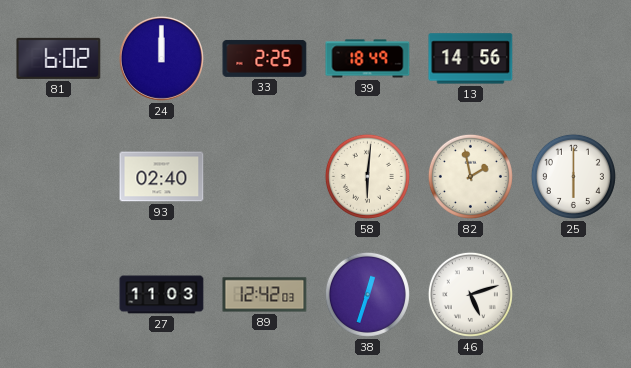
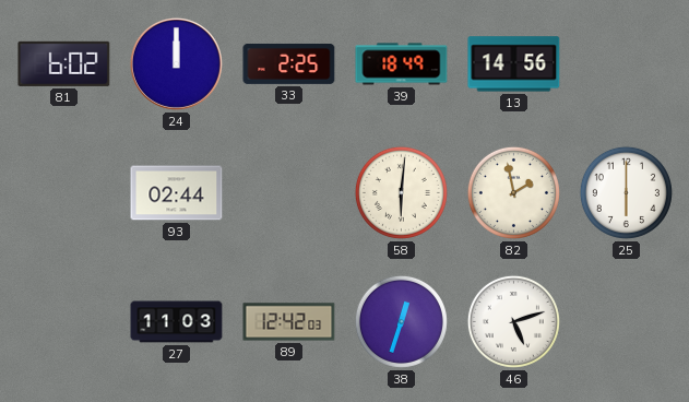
93: 02:40 -> 02:44 (177, 193)
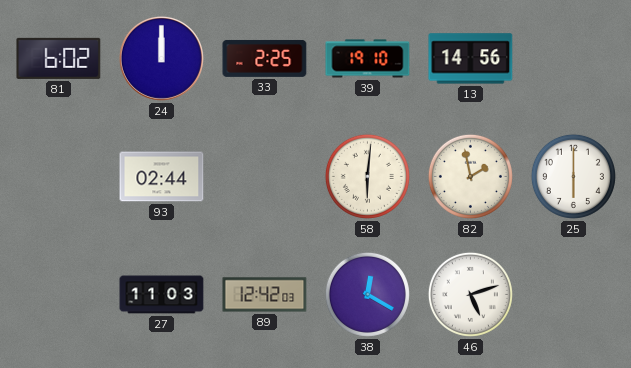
39: 18:49 -> 19:10 (368, 59)
38: 12:33 -> 12:20 (367, 294)
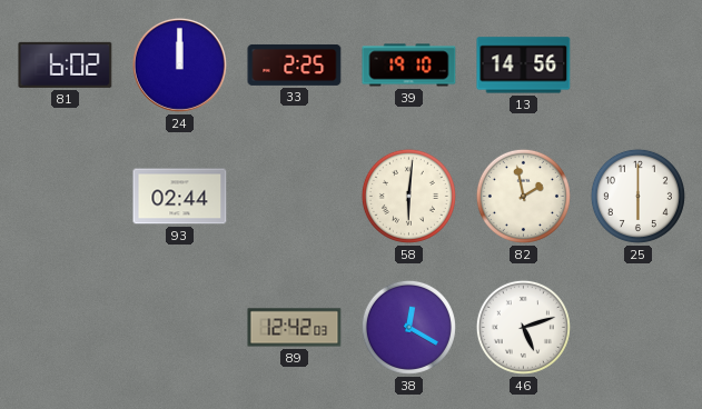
27: 11:03 -> none (162, 295)
